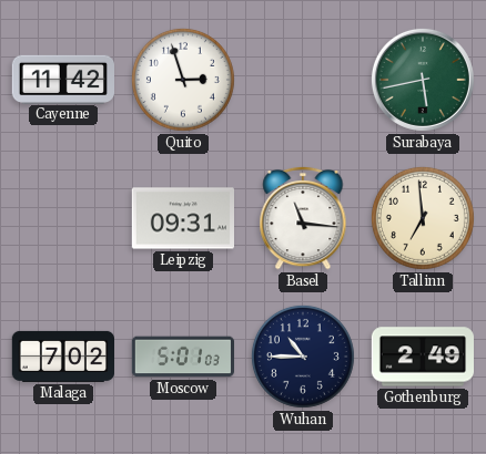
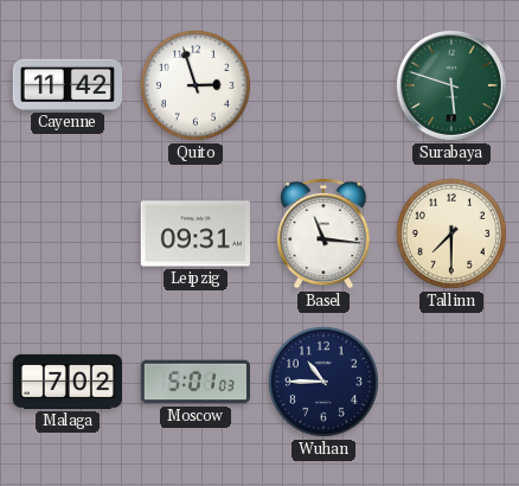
Surabaya: 5:43 -> 5:48 (451, 85)
Tallinn: 6:59 -> 7:30 (451, 234)
Gothenburg: 2:49 -> none (422, 357)
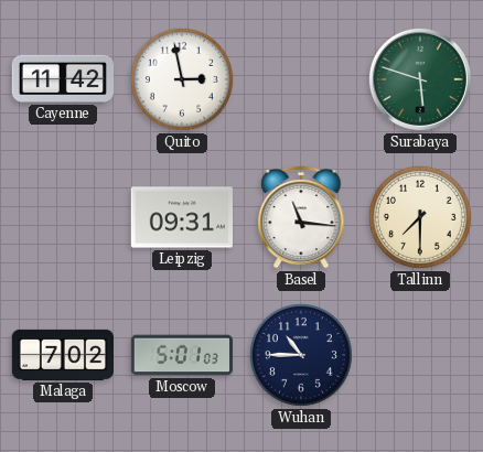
Quito: 2:57 -> 2:58 (182, 79)
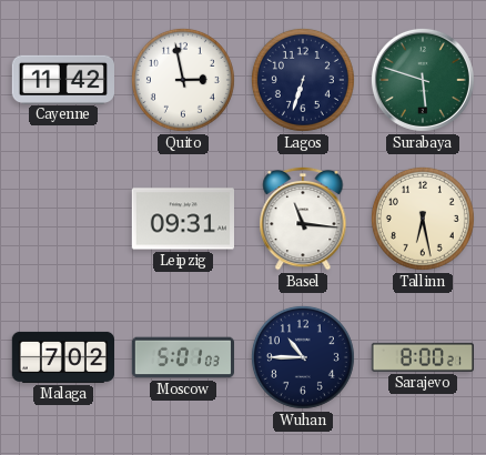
Lagos: none -> 6:33 (303, 80)
Tallinn: 7:30 -> 6:28 (423, 219)
Sarajevo: none -> 8:00 (422, 357)
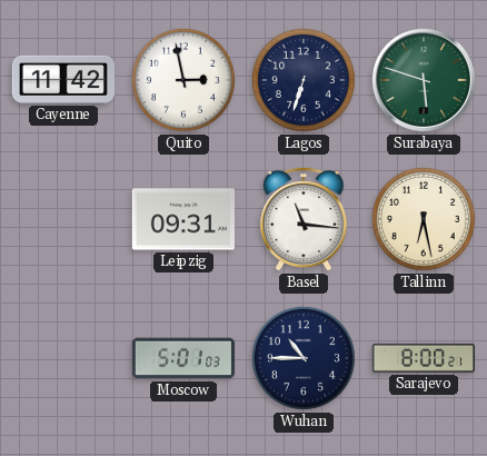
Malaga: 7:02 -> none (62, 357)
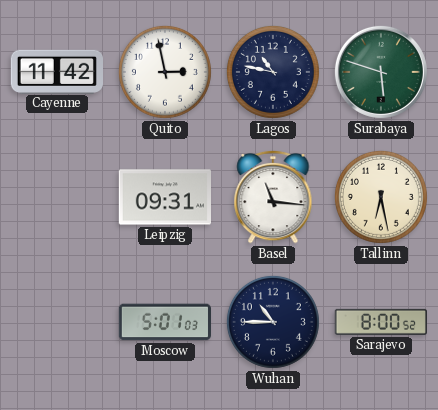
Lagos: 6:33 -> 10:47 (273, 72)
Sarajevo: 8:00:21 -> 8:00:52 (380, 322)
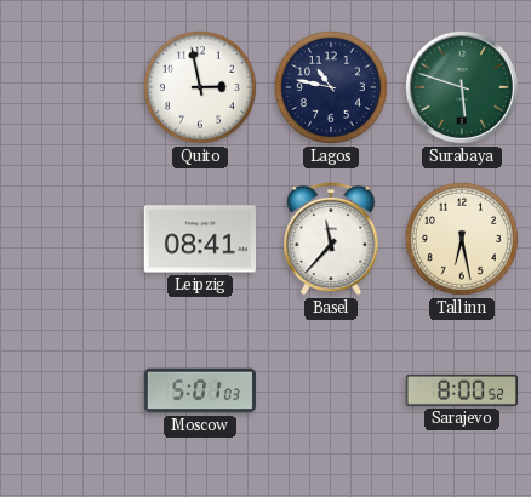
Cayenne: 11:42 -> none (56, 71)
Leipzig: 09:31 -> 08:41 (199, 239)
Basel: 11:16 -> 11:37 (331, 239)
Wuhan: 10:45 -> none (273, 322)
